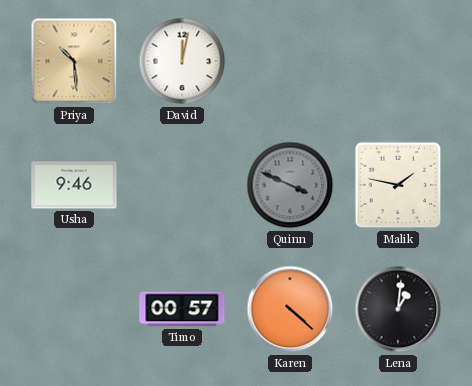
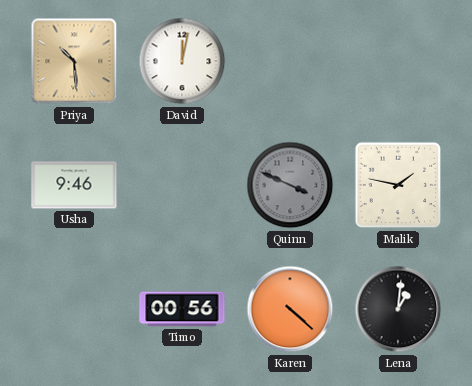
Timo: 00:57 -> 00:56 (182, 309)
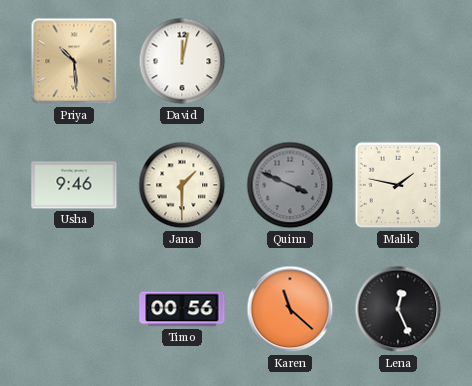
Jana: none -> 1:30 (182, 185)
Karen: 4:22 -> 11:22 (290, 309)
Lena: 1:01 -> 12:26 (398, 309)
